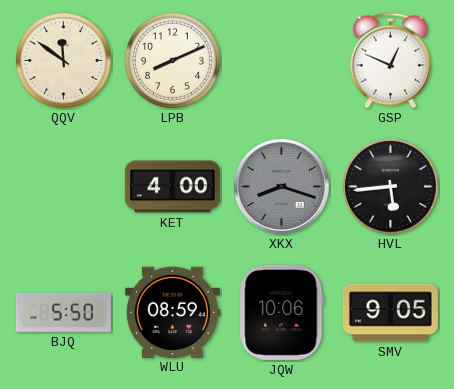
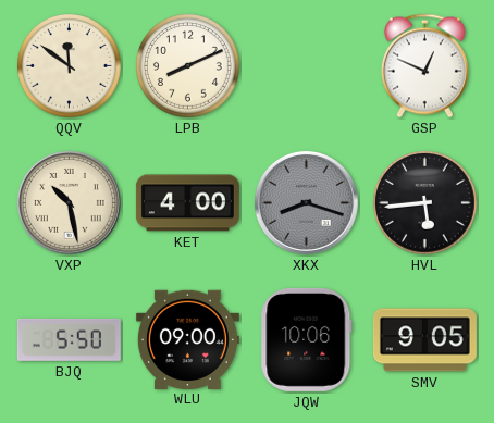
VXP: none -> 10:28 (69, 202)
WLU: 08:59 -> 09:00 (187, 339)
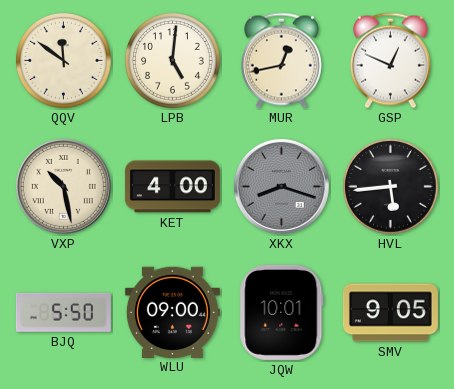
LPB: 8:11 -> 5:01 (173, 61)
MUR: none -> 12:43 (281, 61)
JQW: 10:06 -> 10:01 (282, 312)
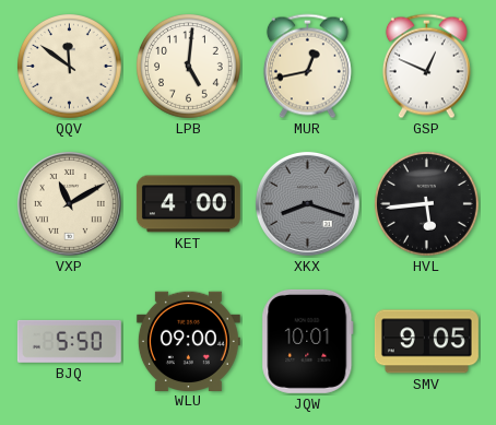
VXP: 10:28 -> 11:10 (69, 203)
